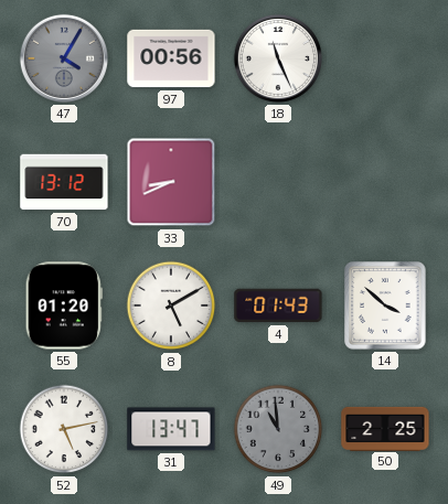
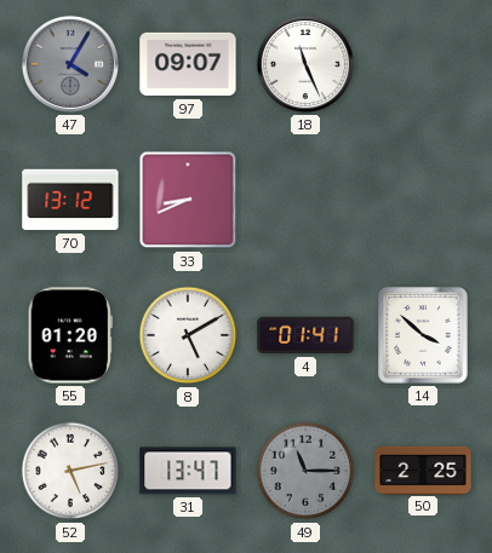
97: 00:56 -> 09:07 (188, 64)
4: 01:43 -> 01:41 (305, 335)
49: 10:59 -> 11:15 (305, 471)
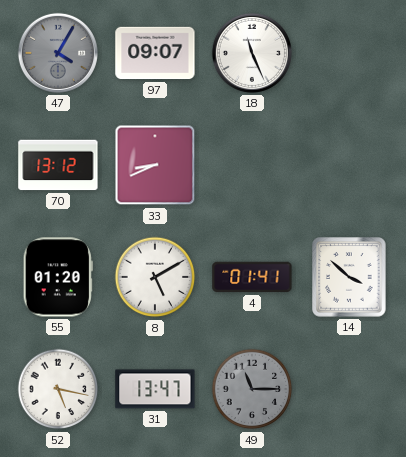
52: 5:13 -> 5:17 (58, 389)
50: 2:25 -> none (423, 470)
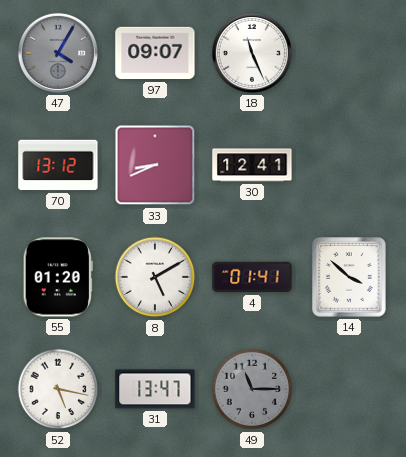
30: none -> 12:41 (252, 165)
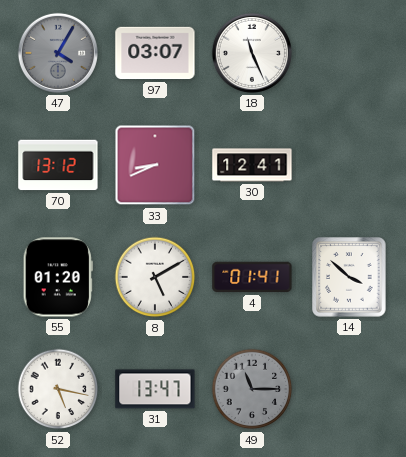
97: 09:07 -> 03:07 (155, 53)
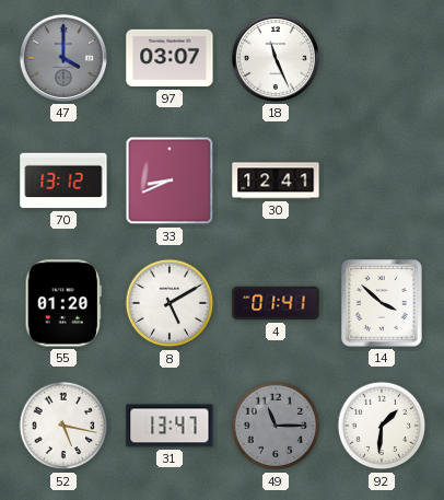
47: 4:05 -> 4:00 (63, 58)
92: none -> 1:31 (382, 426)
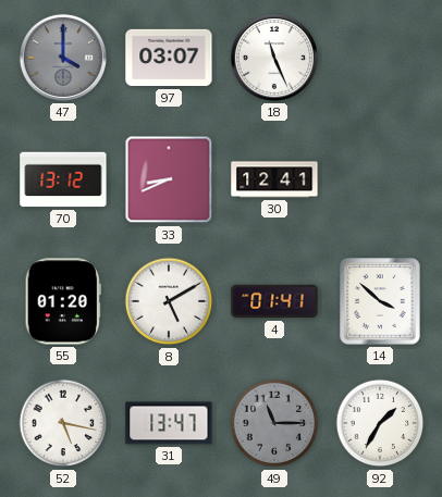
92: 1:31 -> 1:35 (380, 423)
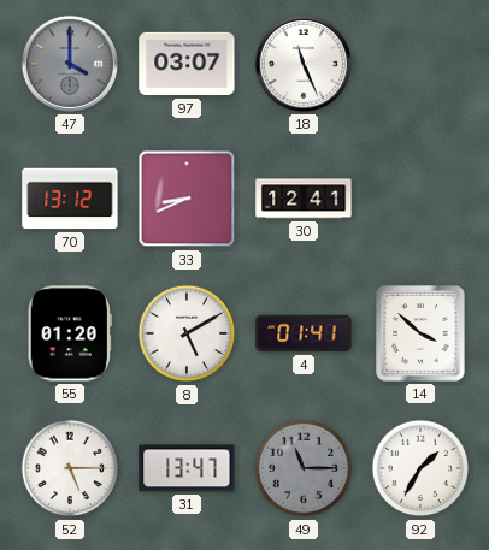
52: 5:17 -> 5:15 (70, 468)
